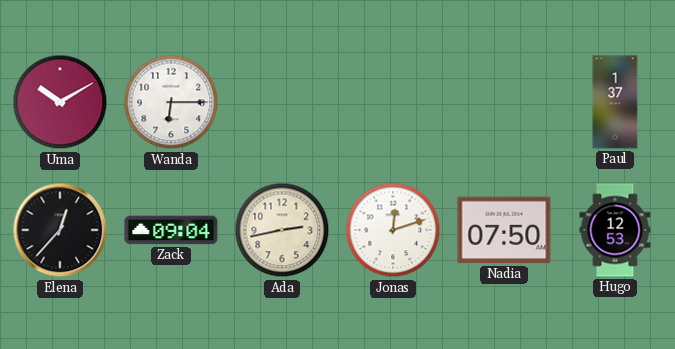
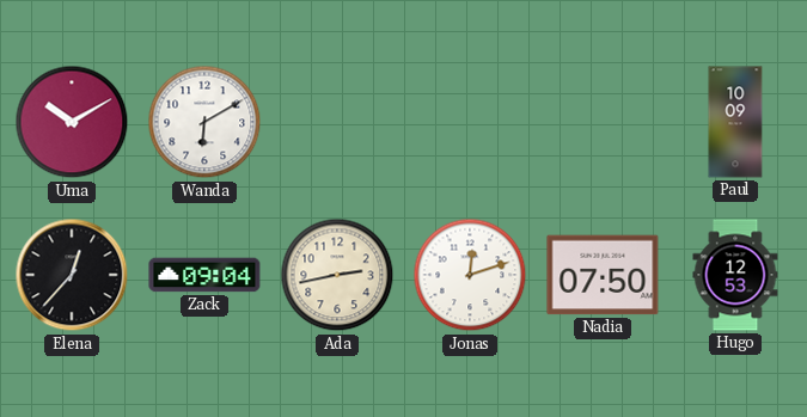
Wanda: 6:15 -> 6:10 (204, 122)
Paul: 1:37 -> 10:09 (735, 122)
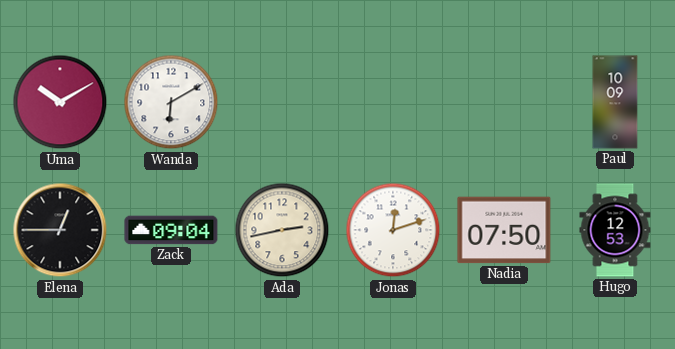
Elena: 12:37 -> 12:45 (60, 230)
